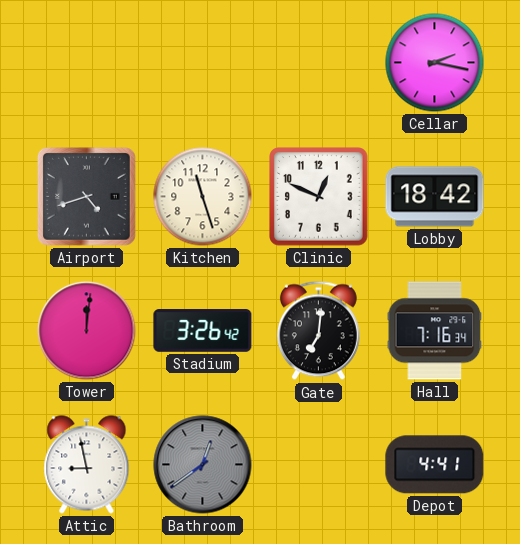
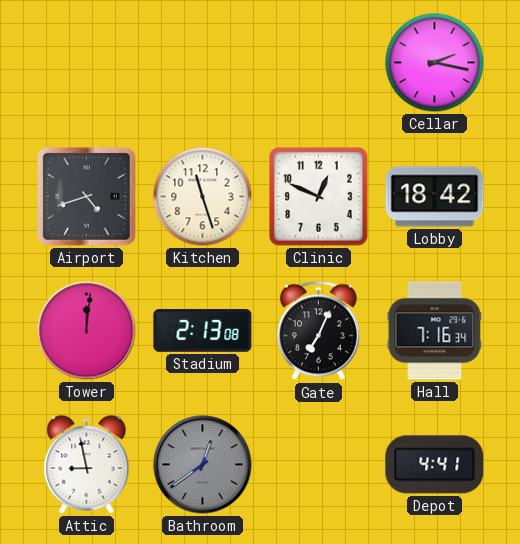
Stadium: 3:26 -> 2:13 (203, 331)
Gate: 7:01 -> 7:04 (318, 331)
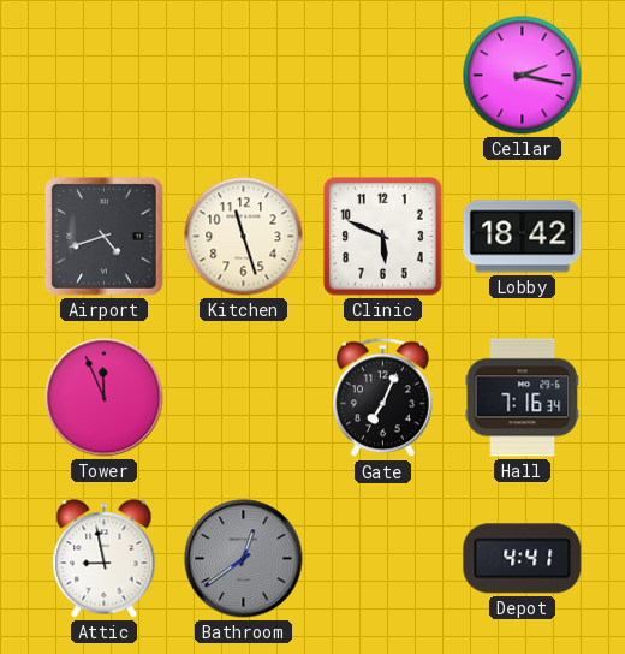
Clinic: 12:49 -> 5:49 (383, 237)
Tower: 12:01 -> 11:56 (105, 398)
Stadium: 2:13 -> none (203, 331)
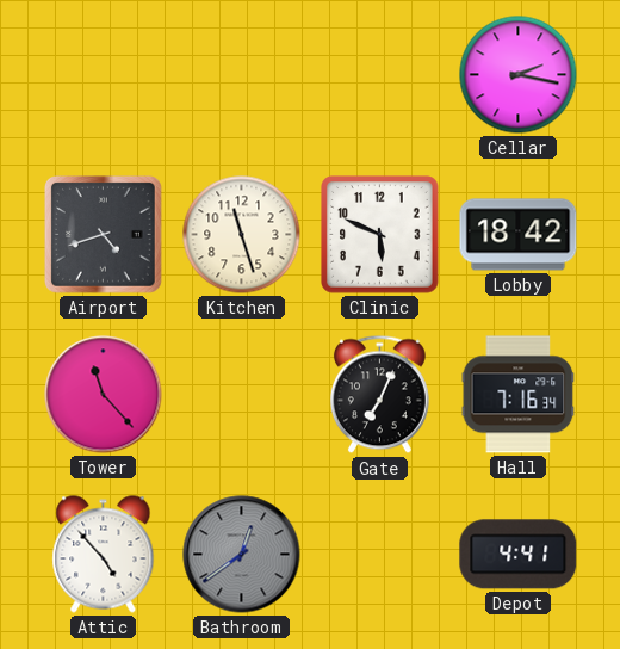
Tower: 11:56 -> 11:23 (104, 395)
Attic: 8:58 -> 4:53 (104, 555)
